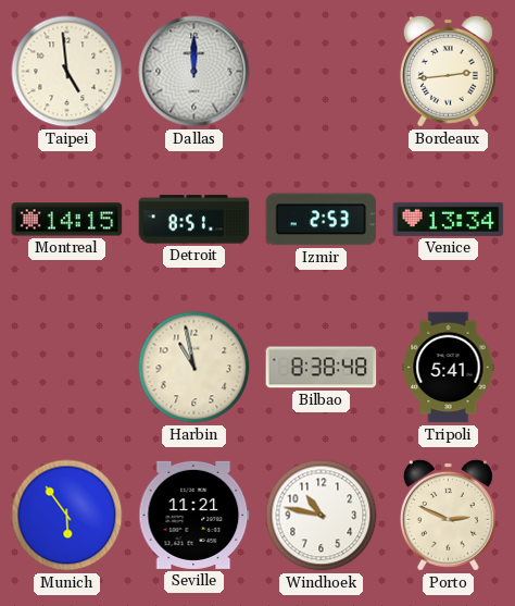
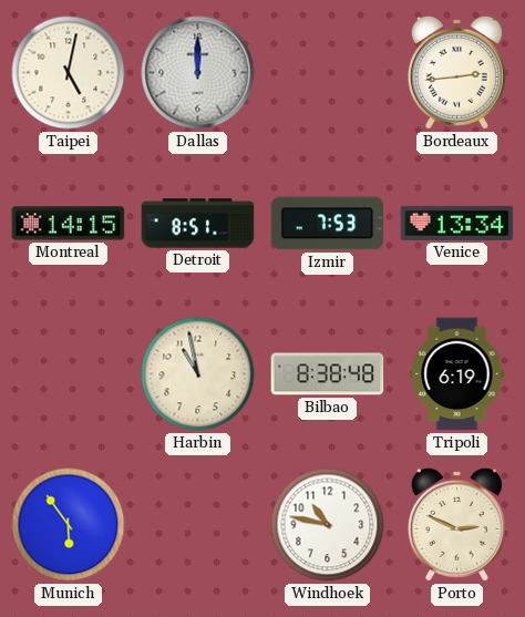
Taipei: 4:59 -> 5:02 (69, 73)
Izmir: 2:53 -> 7:53 (328, 224)
Tripoli: 5:41 -> 6:19 (457, 374)
Seville: 11:21 -> none (194, 515)
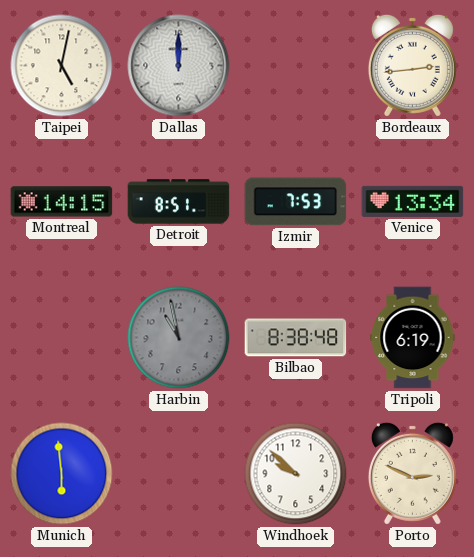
Harbin dial: cream -> grey (179, 338)
Munich: 5:54 -> 5:59 (62, 474)
Windhoek: 10:47 -> 9:52 (296, 474)
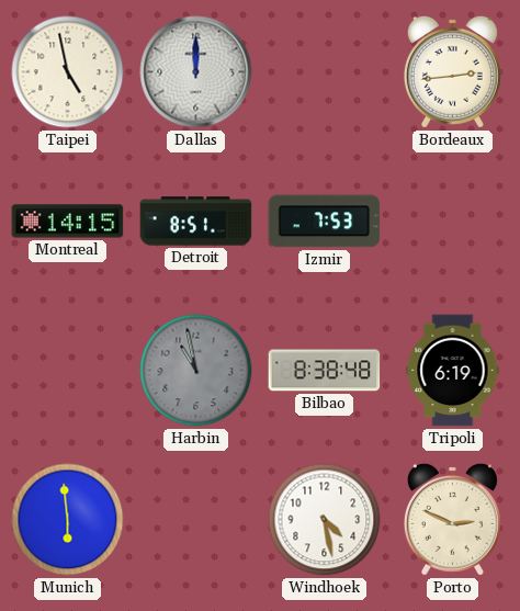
Taipei: 5:02 -> 4:58 (68, 72)
Venice: 13:34 -> none (413, 201)
Windhoek: 9:52 -> 4:28 (325, 520)
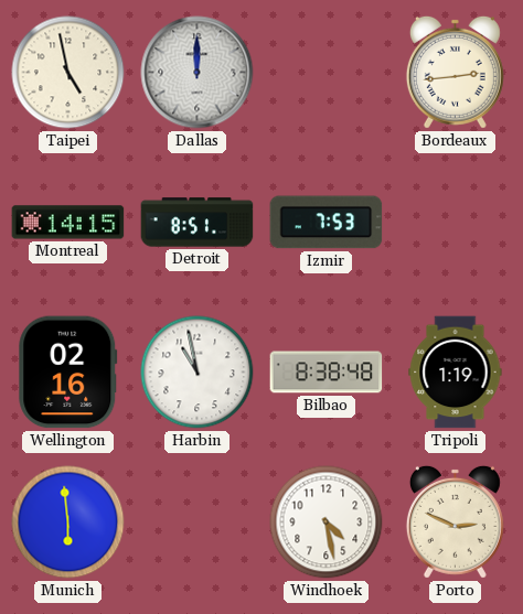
Wellington: none -> 02:16 (68, 373)
Harbin dial: grey -> white (198, 373)
Tripoli: 6:19 -> 1:19 (456, 373)
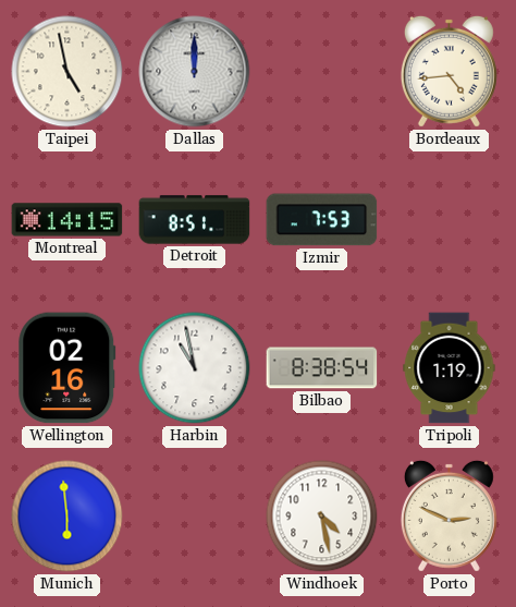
Bordeaux: 2:44 -> 4:44 (449, 71)
Bilbao: 8:38:48 -> 8:38:54 (322, 368)
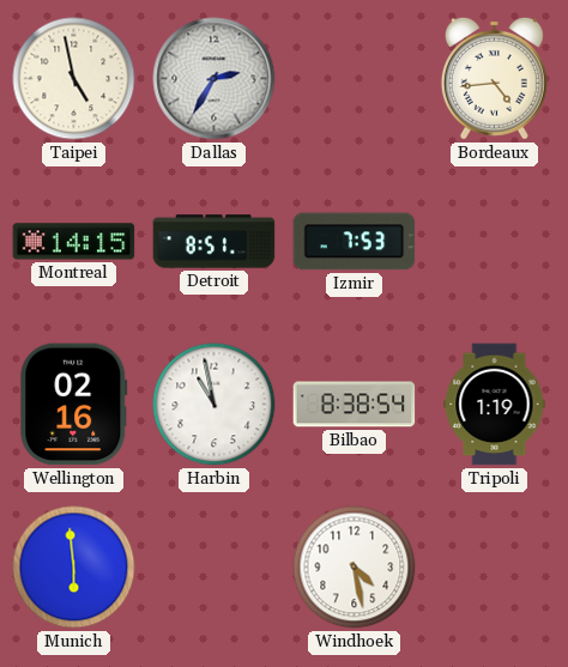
Dallas: 12:00 -> 2:35 (214, 79)
Porto: 2:49 -> none (449, 515)
